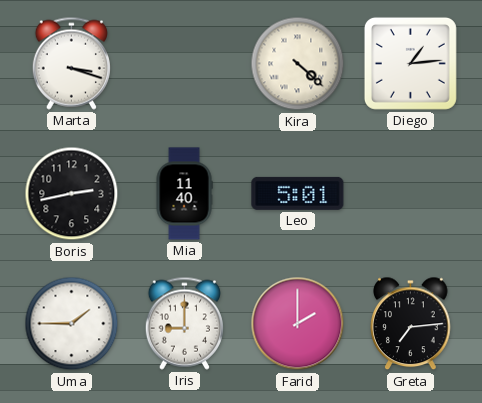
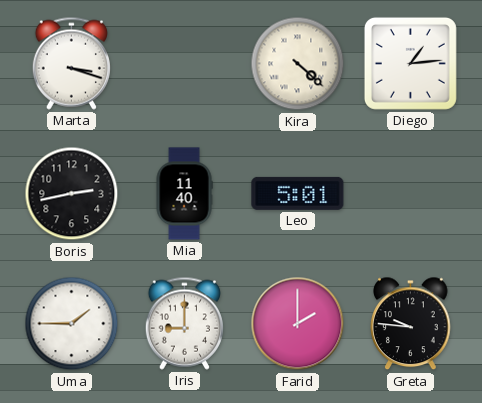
Greta: 7:14 -> 9:46 (411, 324)
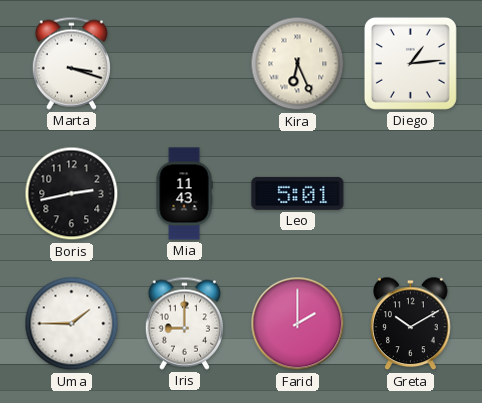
Kira: 4:22 -> 6:26 (298, 64)
Mia: 11:40 -> 11:43 (184, 194)
Greta: 9:46 -> 10:10 (411, 324)
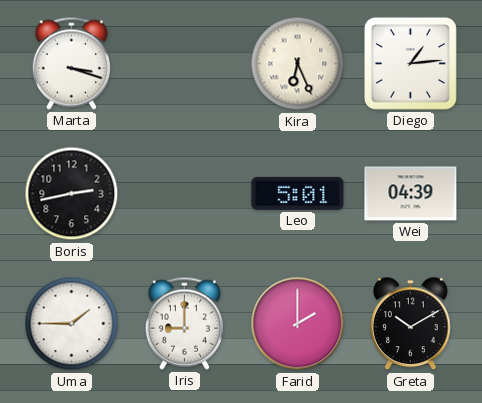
Mia: 11:43 -> none (184, 194)
Wei: none -> 04:39 (411, 194)
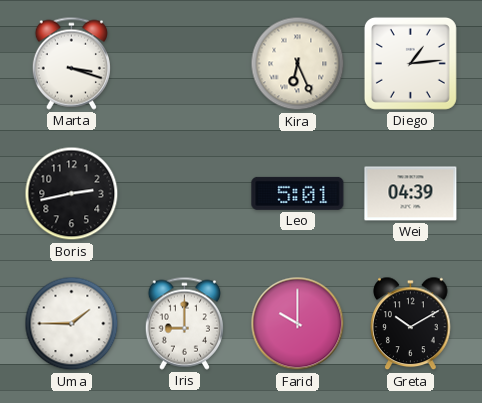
Farid: 2:00 -> 10:00 (298, 324)
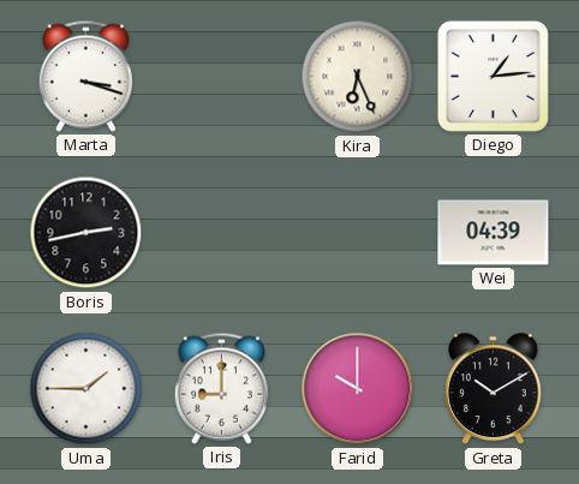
Leo: 5:01 -> none (298, 193)
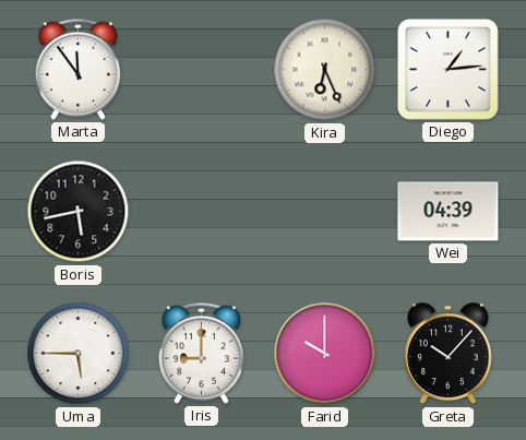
Marta: 3:18 -> 11:54 (77, 69)
Boris: 2:43 -> 5:43 (79, 212)
Uma: 1:45 -> 5:45 (79, 354)
Greta: 10:10 -> 10:07 (449, 354)
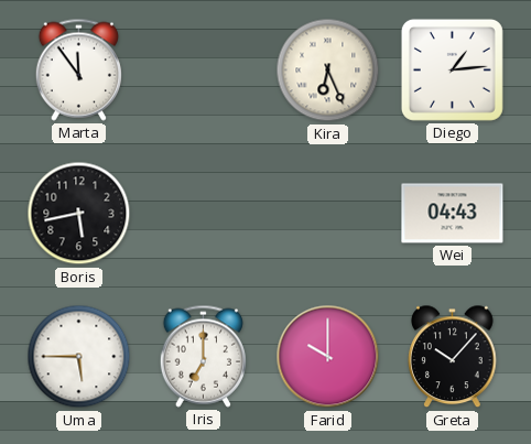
Wei: 04:39 -> 04:43 (453, 214)
Iris: 9:00 -> 7:00 (203, 356)
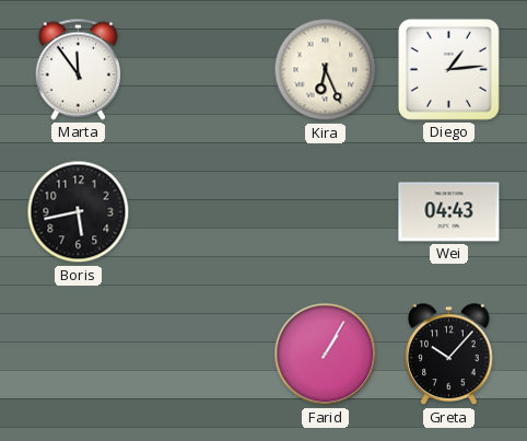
Uma: 5:45 -> none (79, 357)
Iris: 7:00 -> none (203, 356)
Farid: 10:00 -> 1:05 (326, 355)
